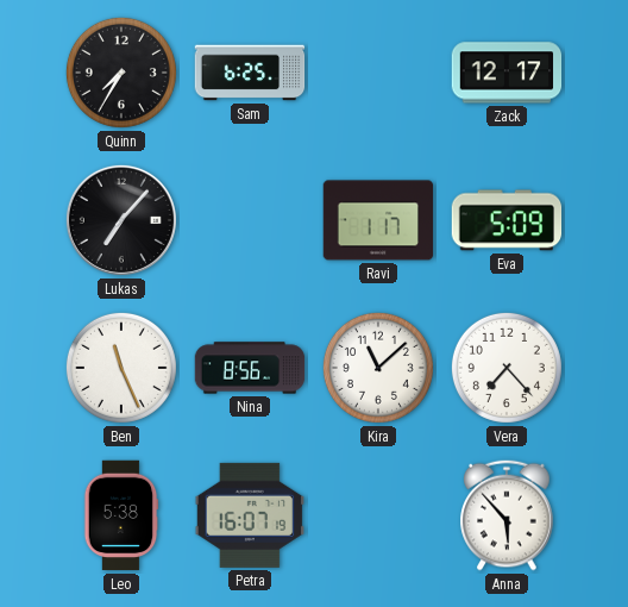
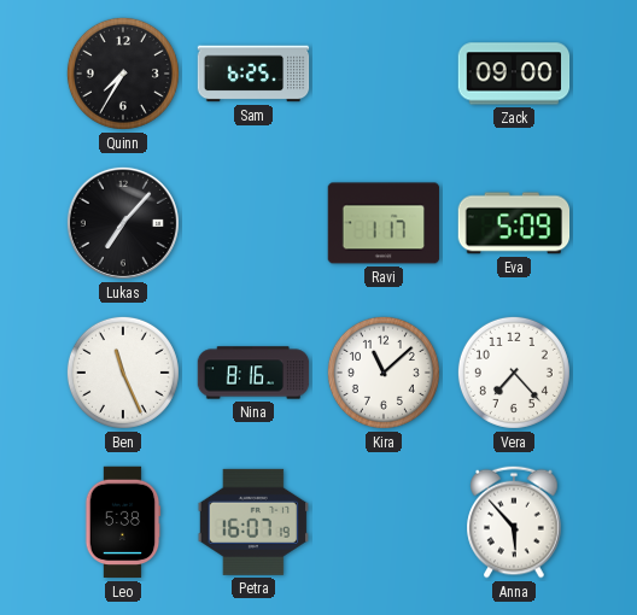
Zack: 12:17 -> 09:00 (514, 74)
Nina: 8:56 -> 8:16 (253, 373)
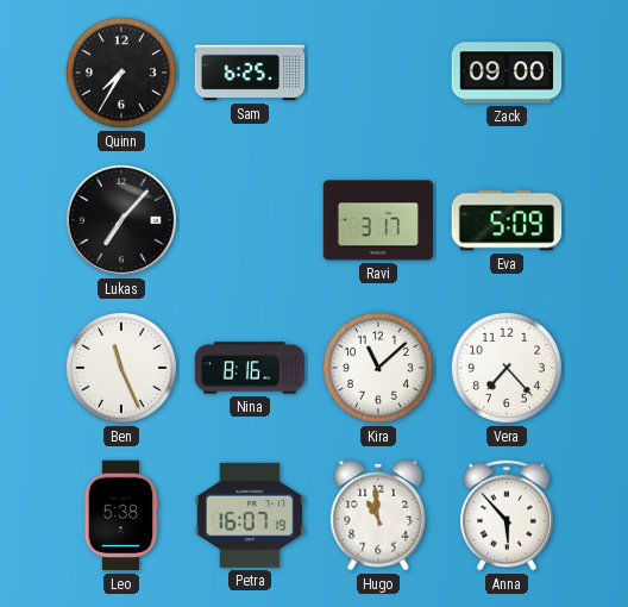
Ravi: 1:17 -> 3:17 (378, 220)
Hugo: none -> 10:59 (378, 515)
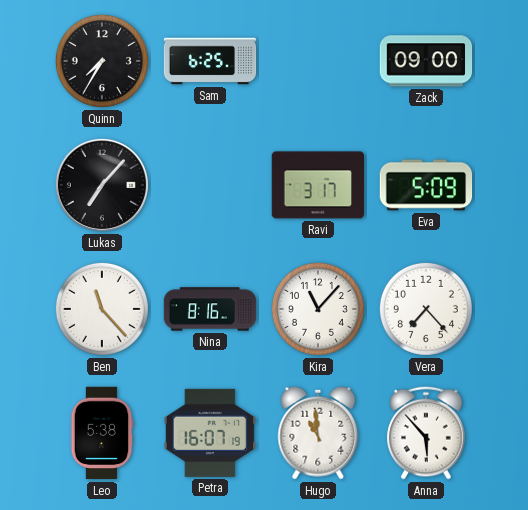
Ben: 11:26 -> 11:23 (102, 309)
Kira: 11:08 -> 11:07 (318, 309)
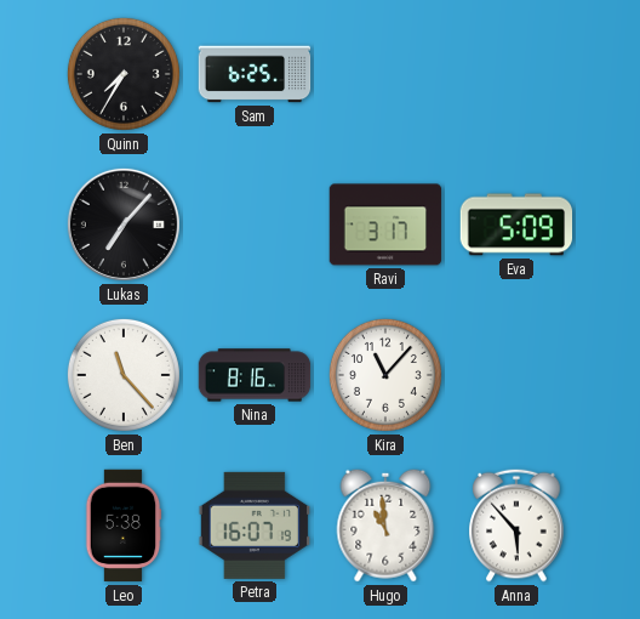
Zack: 09:00 -> none (426, 61)
Vera: 7:23 -> none (426, 309)
